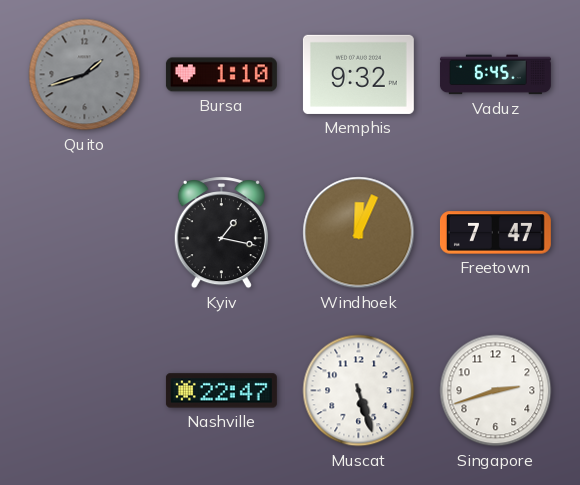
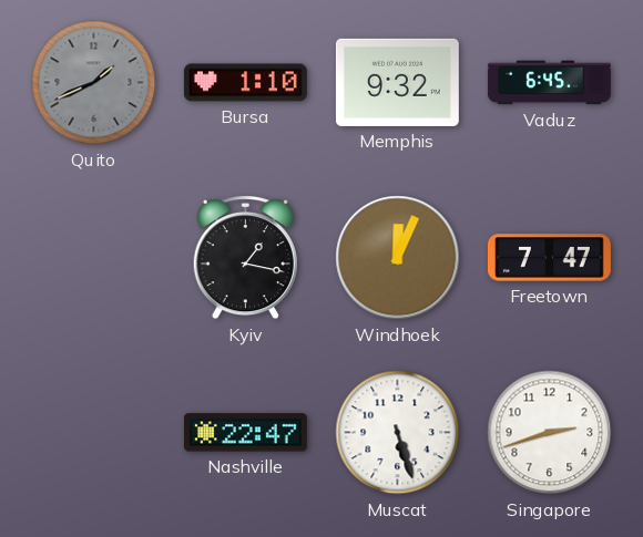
Quito: 1:42 -> 1:41 (94, 83)
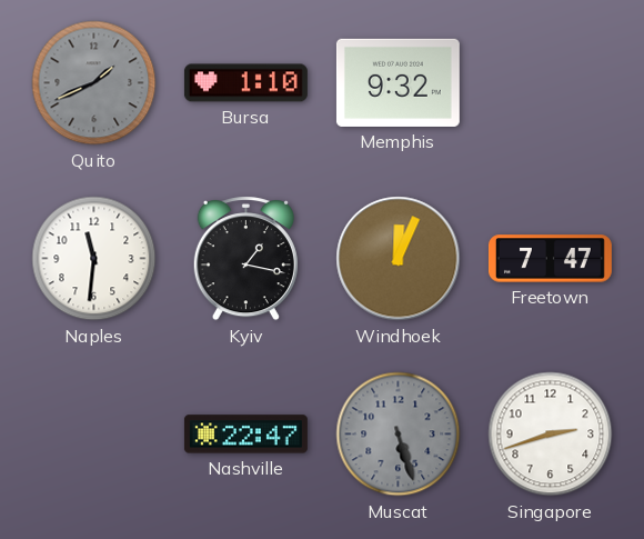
Vaduz: 6:45 -> none (549, 83)
Naples: none -> 11:31 (94, 259)
Muscat dial: white -> grey (399, 435)
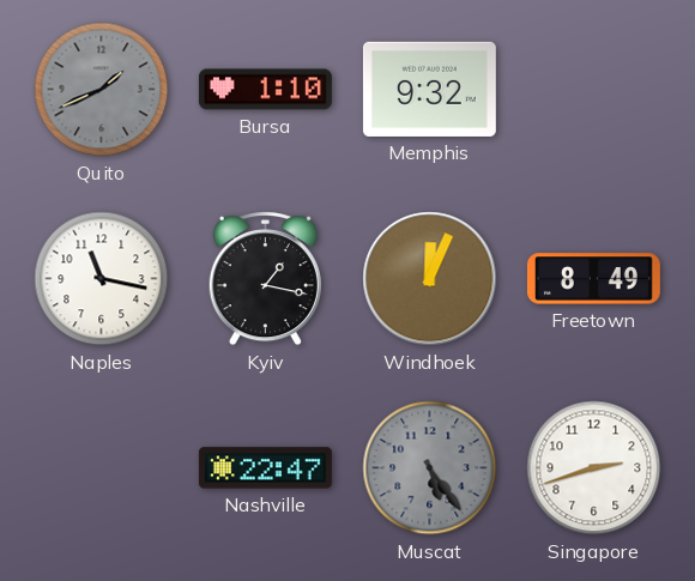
Naples: 11:31 -> 11:17 (102, 279)
Freetown: 7:47 -> 8:49 (593, 279)
Muscat: 5:27 -> 5:24 (430, 468)
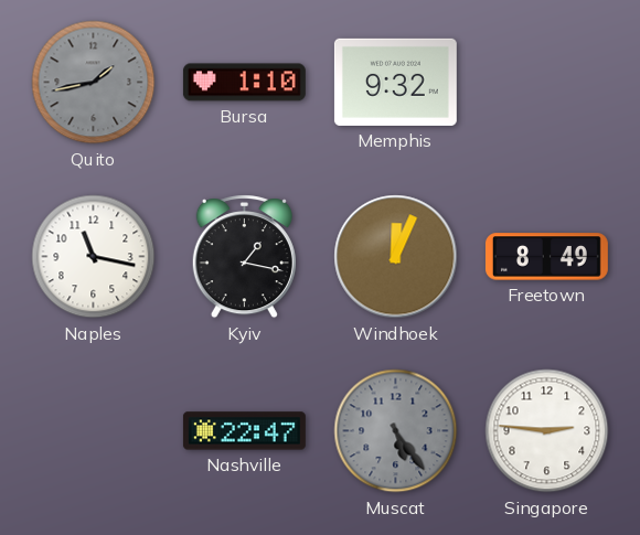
Quito: 1:41 -> 1:43 (94, 83)
Singapore: 2:42 -> 2:46 (547, 431)
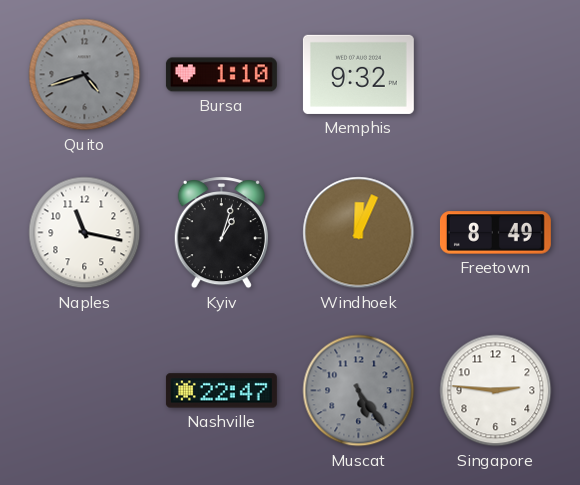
Quito: 1:43 -> 4:42 (85, 75)
Kyiv: 1:17 -> 1:03 (221, 233)
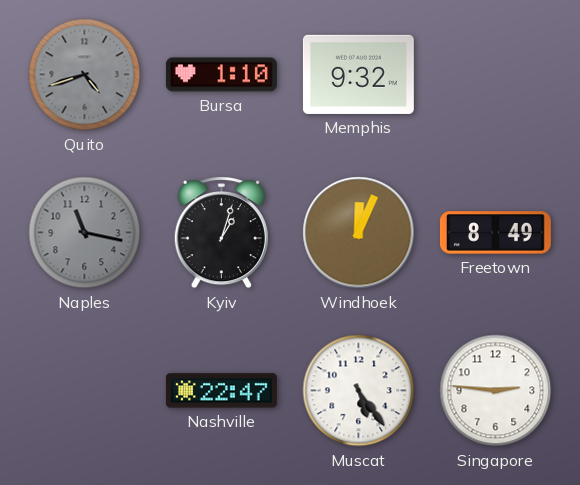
Naples dial: white -> grey (85, 233)
Muscat dial: grey -> white (359, 391)
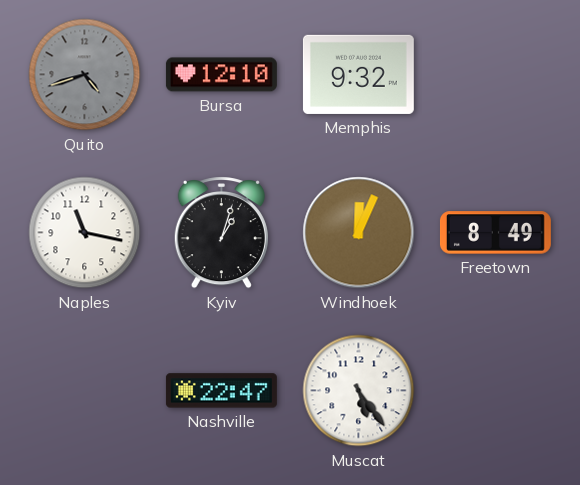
Bursa: 1:10 -> 12:10 (221, 75)
Naples dial: grey -> white (85, 233)
Singapore: 2:46 -> none (496, 391)
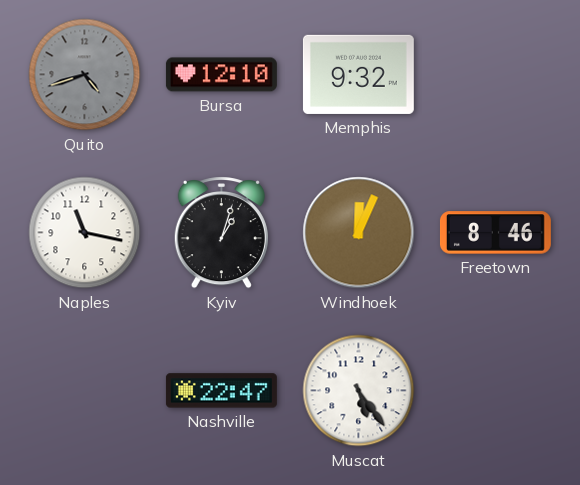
Freetown: 8:49 -> 8:46 (495, 233)
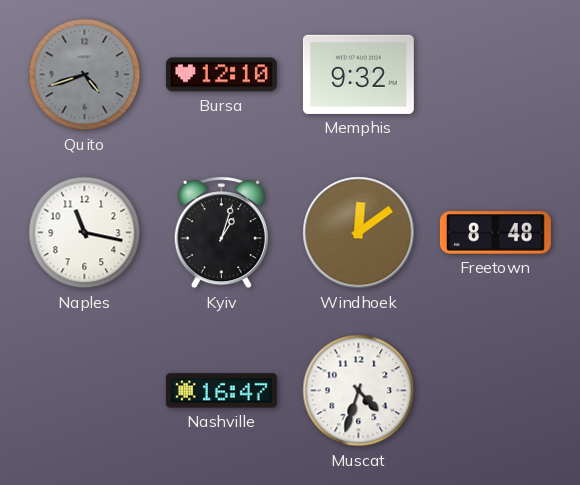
Windhoek: 12:04 -> 12:09 (359, 233)
Freetown: 8:46 -> 8:48 (495, 233)
Nashville: 22:47 -> 16:47 (221, 391)
Muscat: 5:24 -> 4:33 (359, 391)
